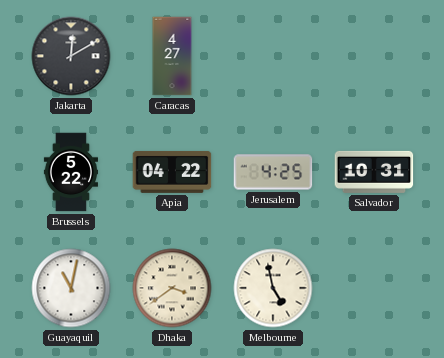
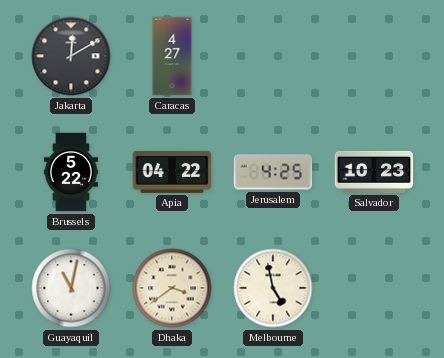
Salvador: 10:31 -> 10:23 (374, 172)
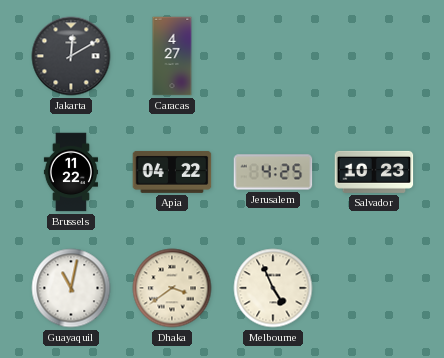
Brussels: 5:22 -> 11:22 (70, 172)
Melbourne: 4:58 -> 4:56 (273, 288)
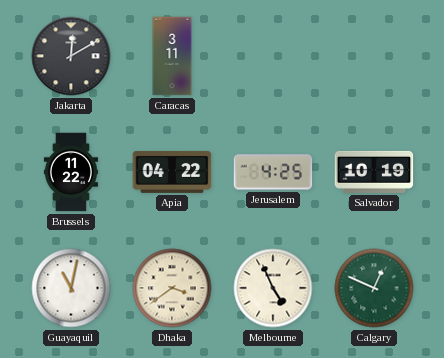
Caracas: 4:27 -> 3:11 (172, 56)
Salvador: 10:23 -> 10:19 (374, 172)
Calgary: none -> 12:49 (374, 288)
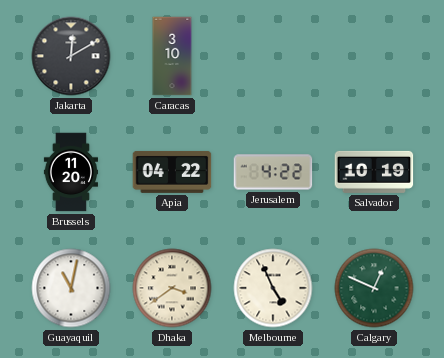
Caracas: 3:11 -> 3:10 (172, 56)
Brussels: 11:22 -> 11:20 (70, 172)
Jerusalem: 4:25 -> 4:22 (273, 172)
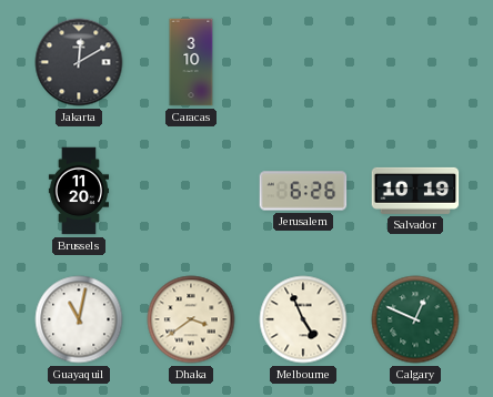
Apia: 04:22 -> none (172, 172)
Jerusalem: 4:22 -> 6:26 (303, 191)
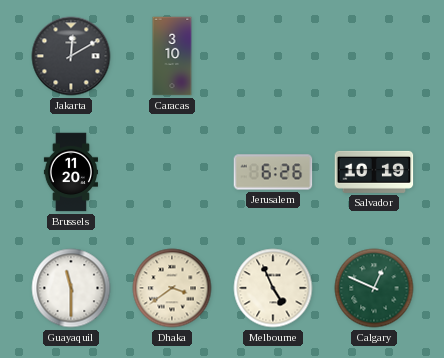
Guayaquil: 11:02 -> 11:30 (71, 288)
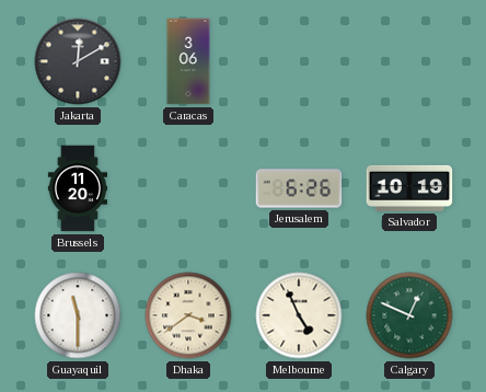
Caracas: 3:10 -> 3:06 (188, 61)
